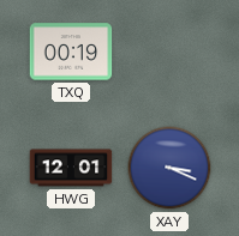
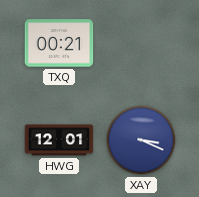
TXQ: 00:19 -> 00:21 (59, 43)
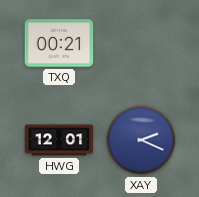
XAY: 3:19 -> 2:19 (141, 140)
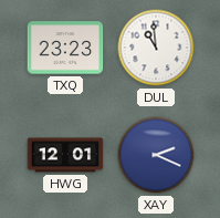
TXQ: 00:21 -> 23:23 (65, 48)
DUL: none -> 10:59 (156, 48)
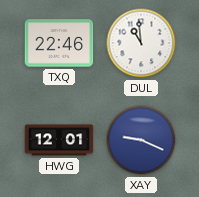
TXQ: 23:23 -> 22:46 (59, 43)
XAY: 2:19 -> 9:19 (141, 140)
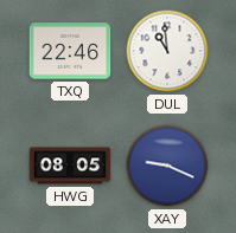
HWG: 12:01 -> 08:05 (70, 166)
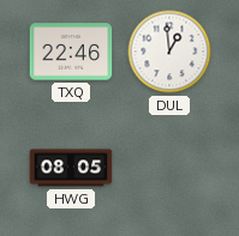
DUL: 10:59 -> 12:59 (169, 52)
XAY: 9:19 -> none (167, 166)
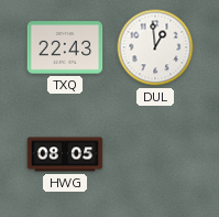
TXQ: 22:46 -> 22:43 (65, 47)
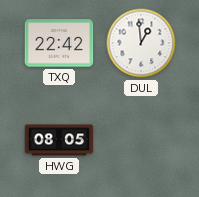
TXQ: 22:43 -> 22:42 (59, 43)
